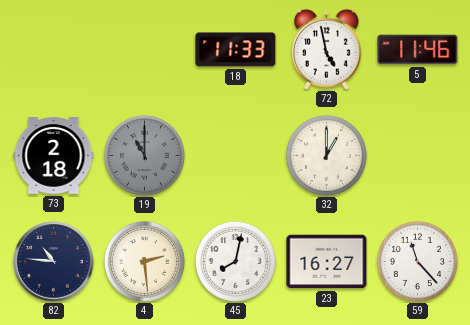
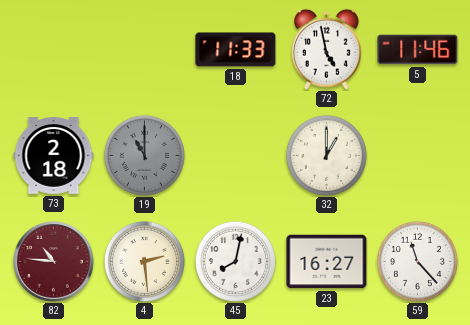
82 dial: navy -> burgundy (54, 262)
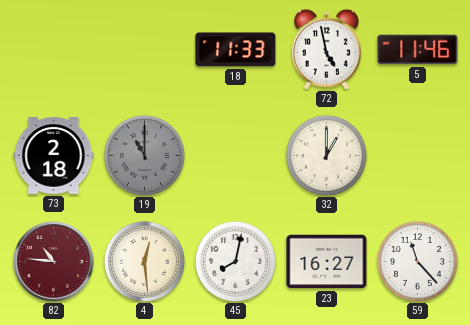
4: 2:29 -> 12:29 (144, 261)
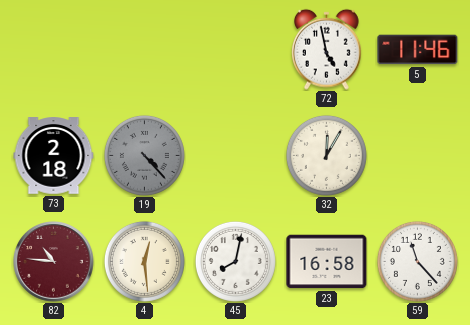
18: 11:33 -> none (236, 50)
19: 11:00 -> 4:23 (144, 155)
32: 1:00 -> 12:05 (326, 155)
23: 16:27 -> 16:58 (327, 262)
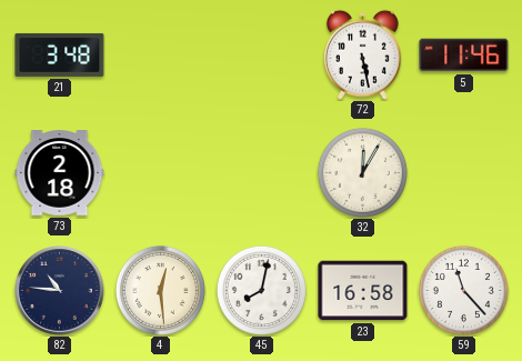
21: none -> 3:48 (60, 54)
72: 4:58 -> 5:28 (363, 54)
19: 4:23 -> none (144, 155)
82 dial: burgundy -> navy (60, 291)
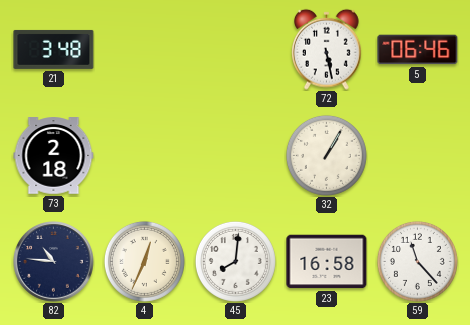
5: 11:46 -> 06:46 (418, 50)
32: 12:05 -> 1:05 (326, 155)
4: 12:29 -> 12:34 (144, 261)
45: 8:02 -> 8:01 (235, 261)
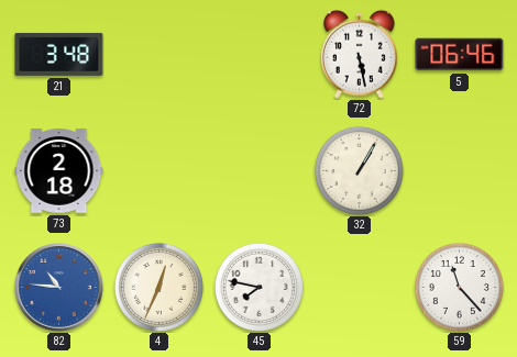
82 dial: navy -> blue (59, 288)
45: 8:01 -> 7:47 (258, 287)
23: 16:58 -> none (327, 262)
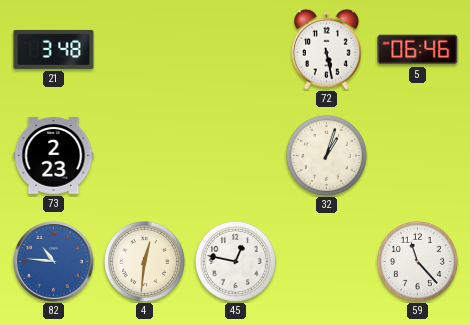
73: 2:18 -> 2:23 (54, 156)
32: 1:05 -> 1:03 (326, 155)
4: 12:34 -> 12:31 (144, 261)
45: 7:47 -> 12:47 (235, 261)
